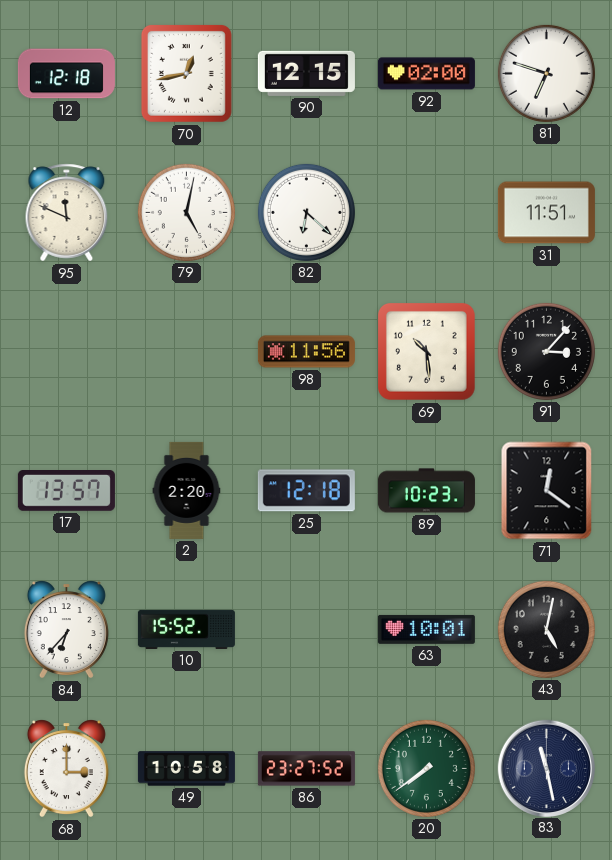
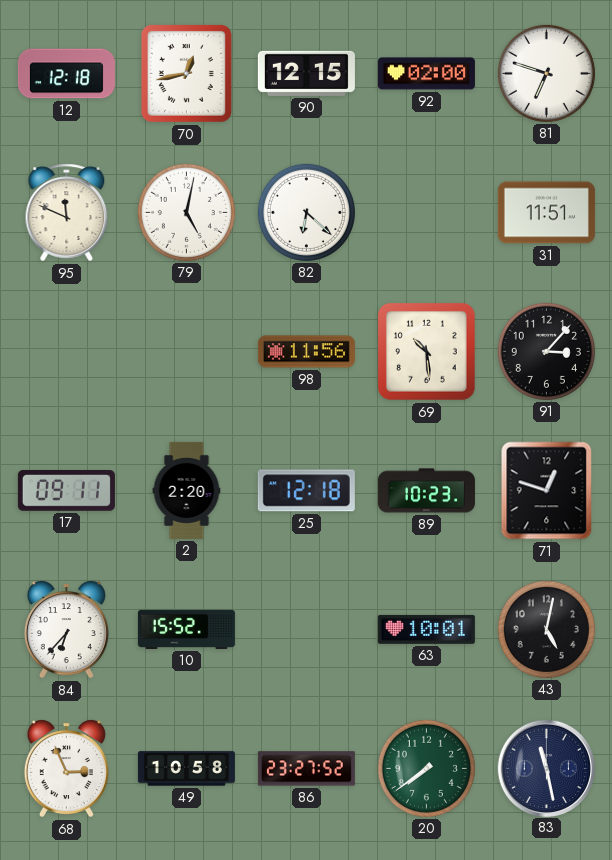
17: 13:57 -> 09:11 (66, 491)
71: 12:21 -> 12:48 (547, 491)
68: 3:00 -> 2:56 (66, 769)
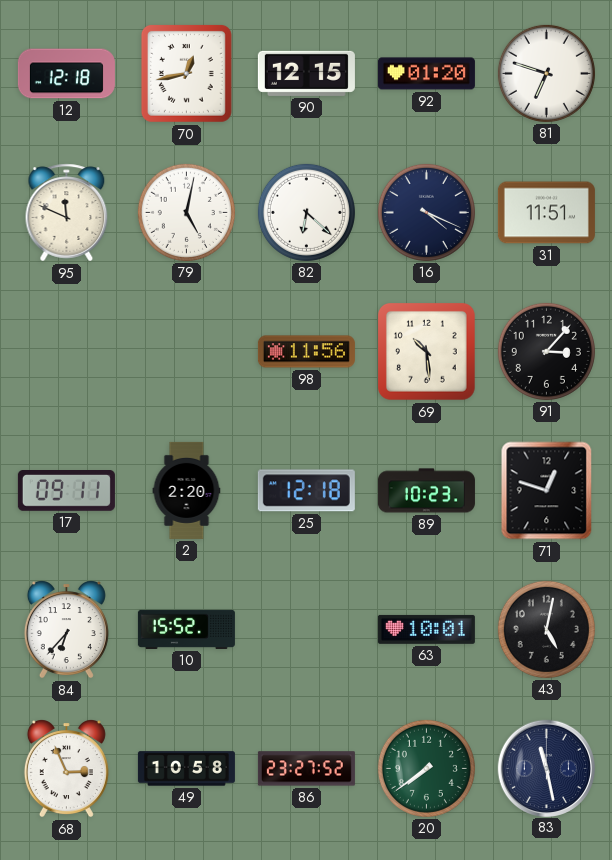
92: 02:00 -> 01:20 (426, 74)
16: none -> 4:19 (426, 212)
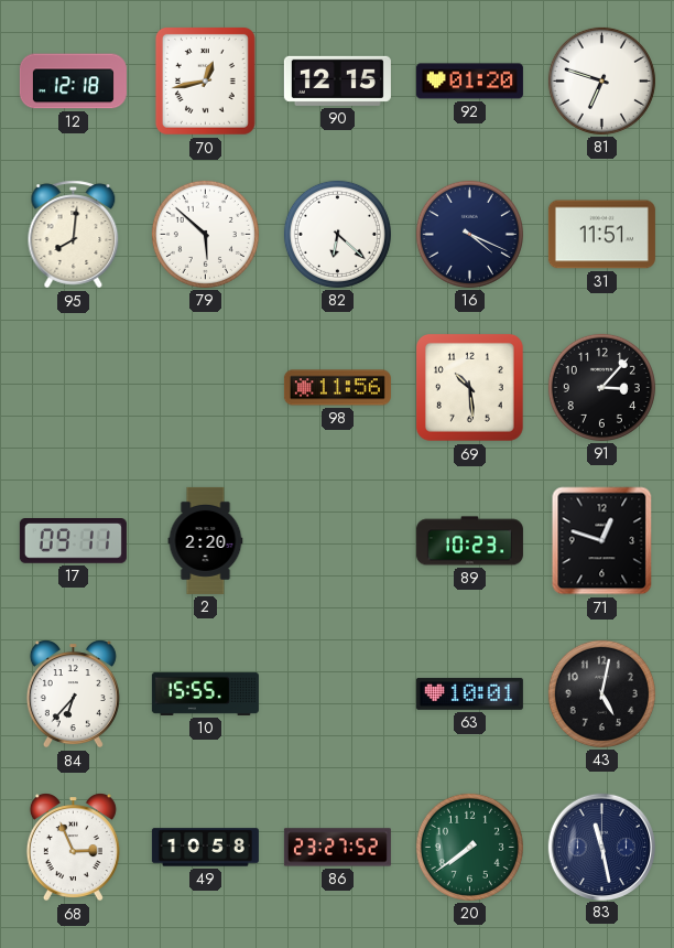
95: 11:49 -> 8:01 (74, 235)
79: 5:02 -> 5:52 (205, 234)
25: 12:18 -> none (306, 491)
10: 15:52 -> 15:55 (205, 693)
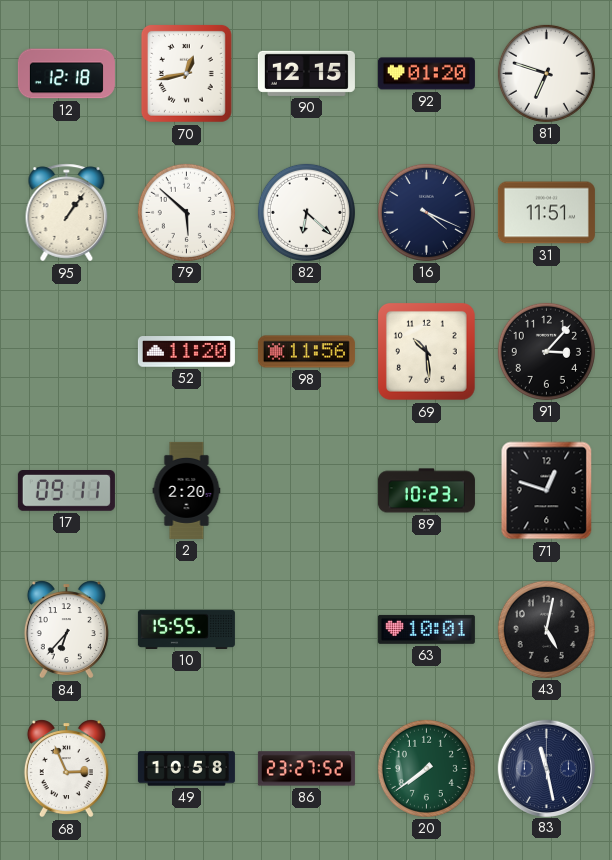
95: 8:01 -> 1:06 (67, 213)
52: none -> 11:20 (186, 352)
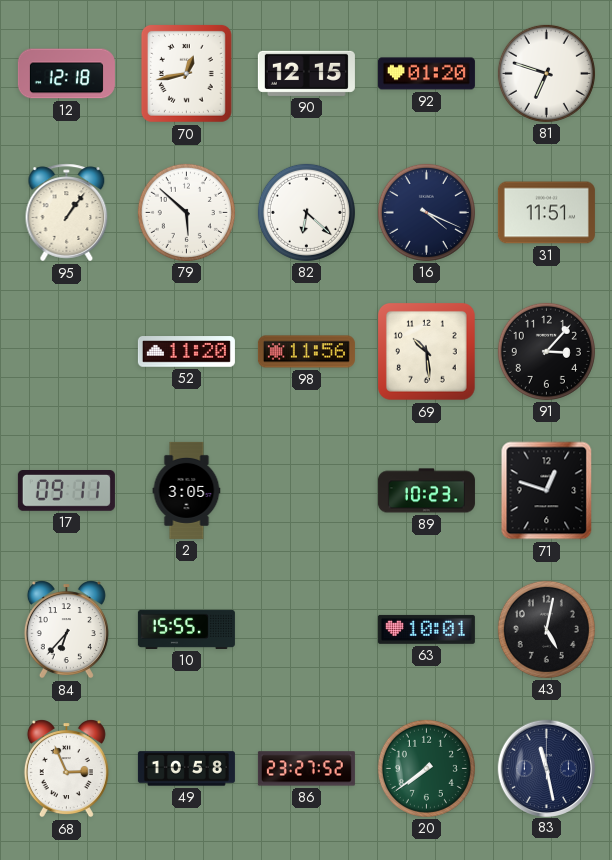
2: 2:20 -> 3:05 (187, 490)
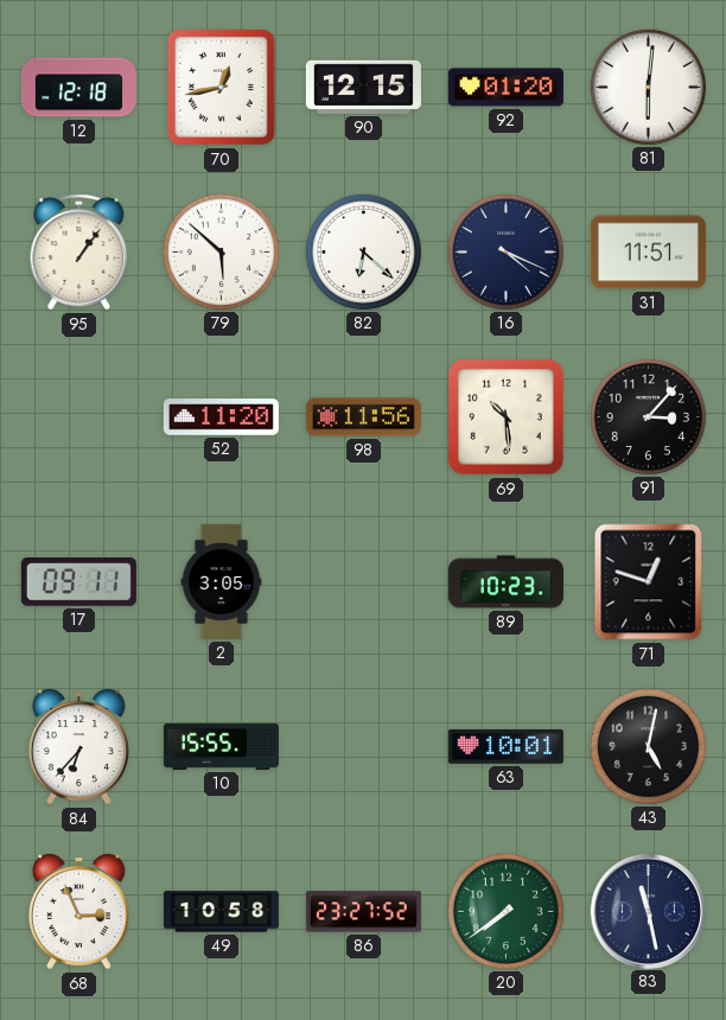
81: 6:48 -> 6:01 (648, 87)
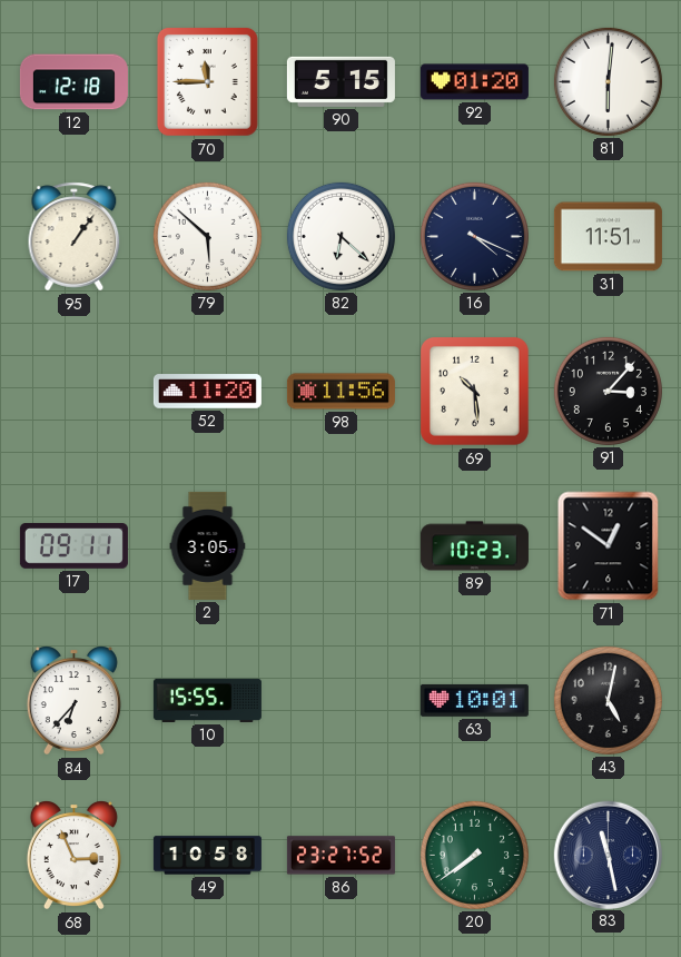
70: 12:43 -> 11:45 (207, 81)
90: 12:15 -> 5:15 (340, 81)
71: 12:48 -> 12:51 (609, 546)
